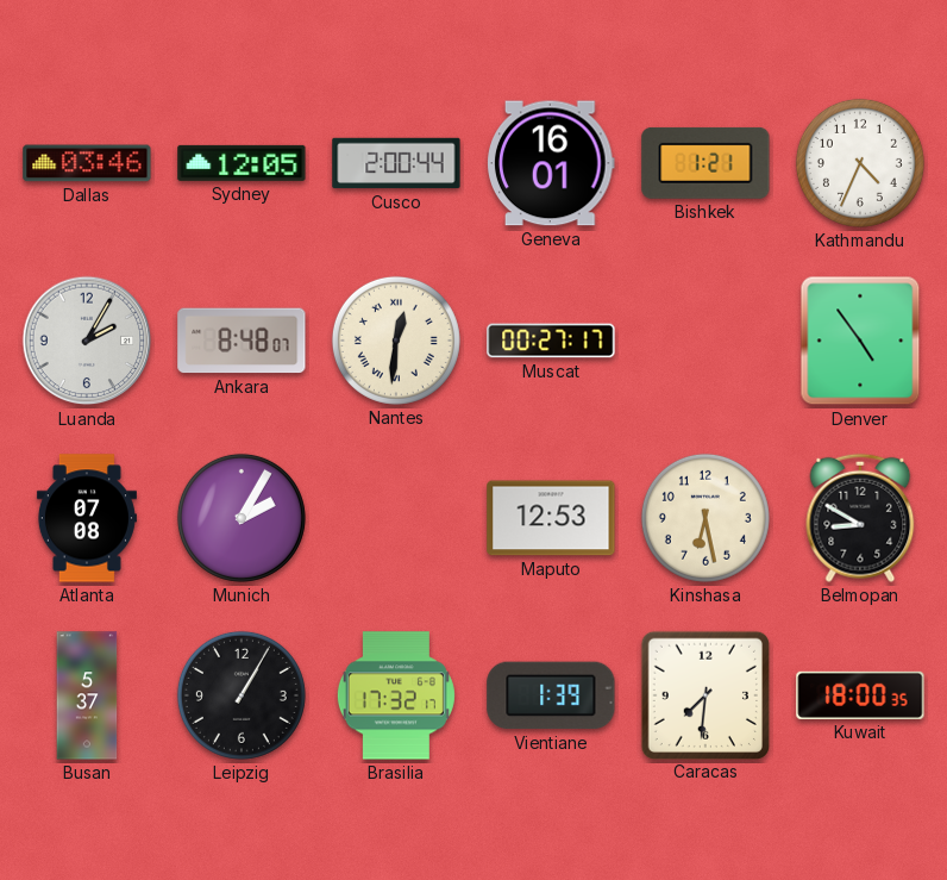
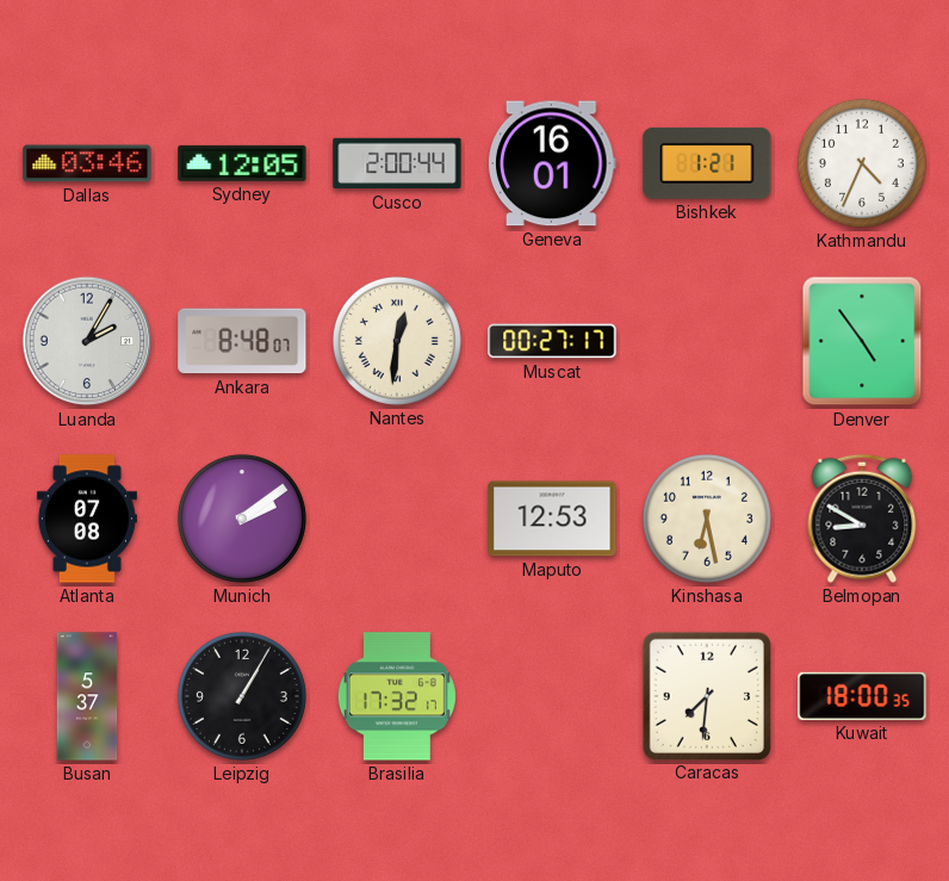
Munich: 2:05 -> 2:09 (242, 519)
Vientiane: 1:39 -> none (551, 695)
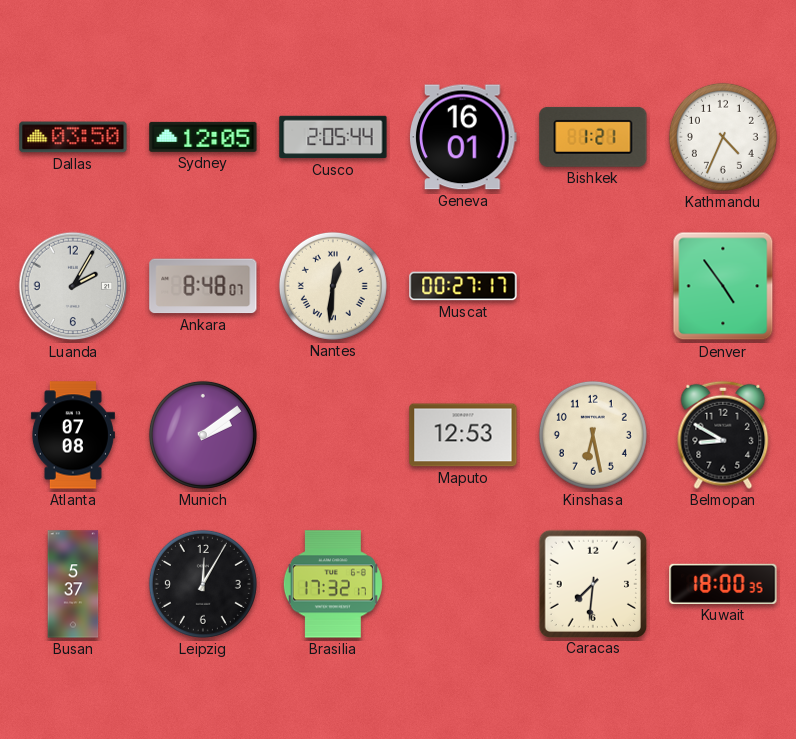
Dallas: 03:46 -> 03:50 (73, 137)
Cusco: 2:00 -> 2:05 (333, 137)
Leipzig: 1:05 -> 12:05 (203, 584)
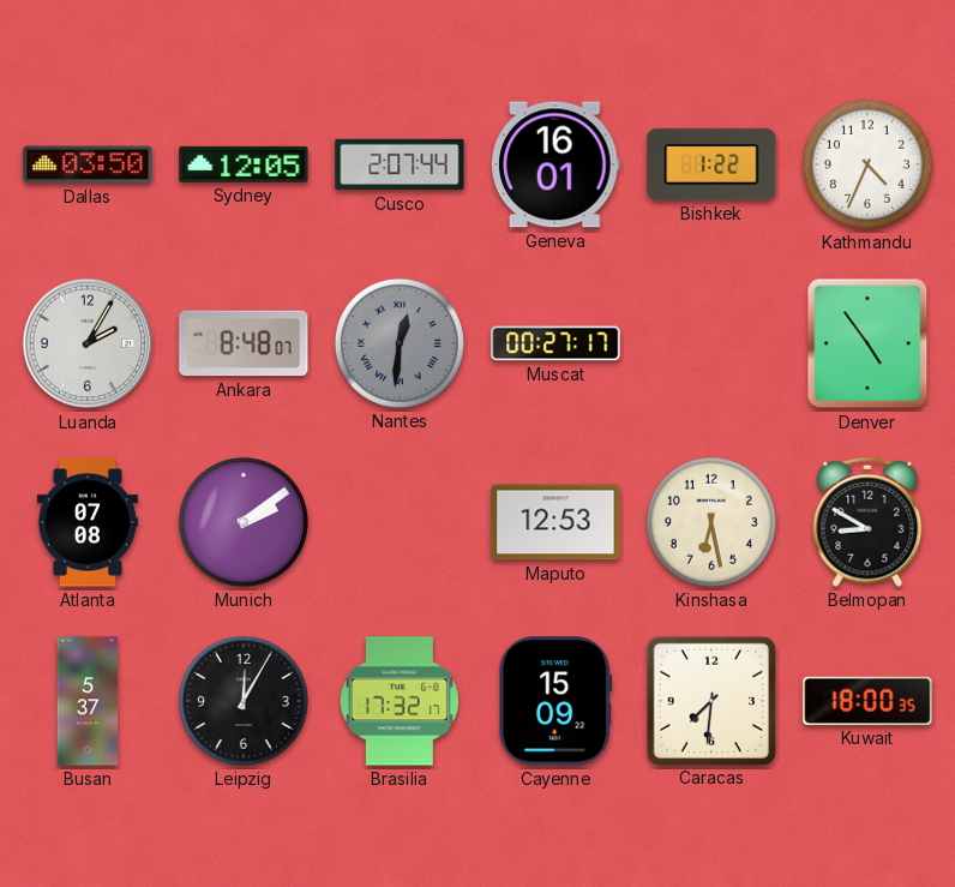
Cusco: 2:05 -> 2:07 (400, 164)
Bishkek: 1:21 -> 1:22 (711, 164)
Nantes dial: cream -> grey (400, 343)
Cayenne: none -> 15:09 (555, 701)
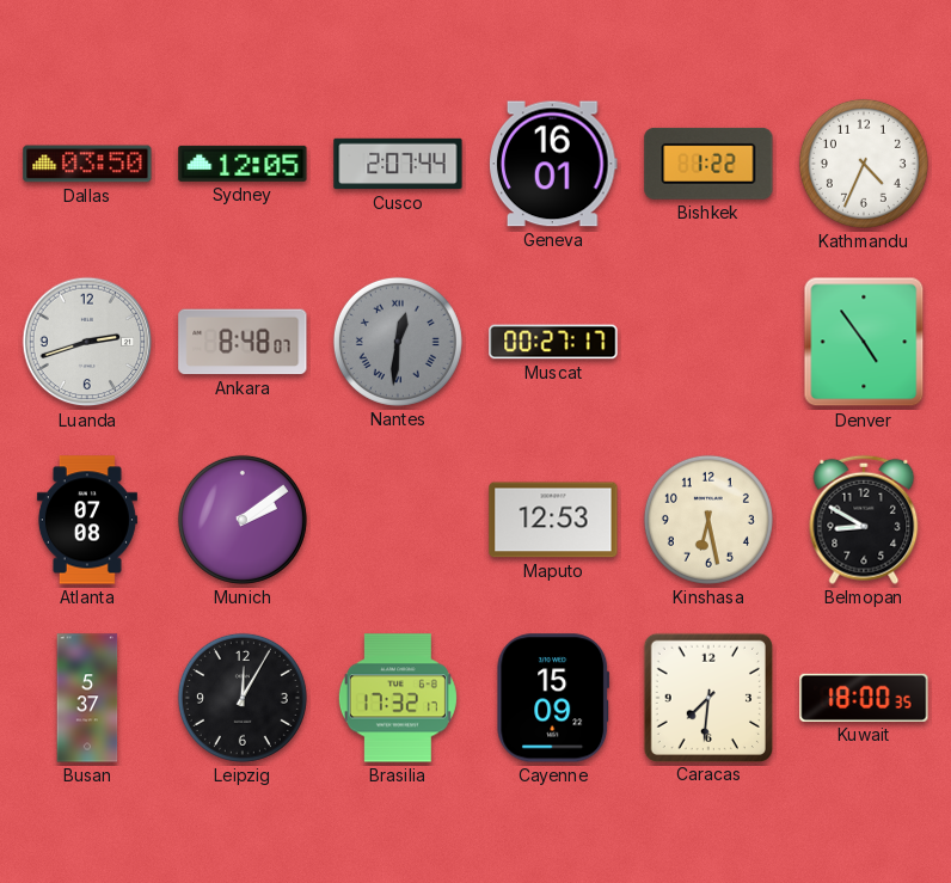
Luanda: 2:05 -> 2:42 (87, 342)
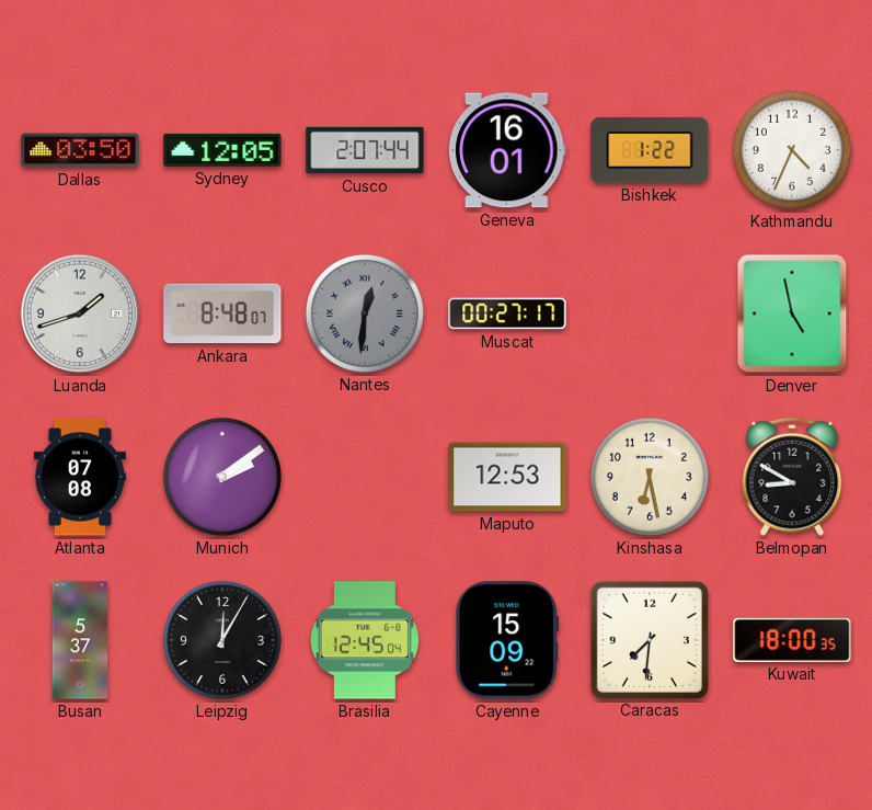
Luanda: 2:42 -> 1:42 (80, 313)
Denver: 4:54 -> 4:58 (792, 313)
Brasilia: 17:32 -> 12:45 (365, 640)
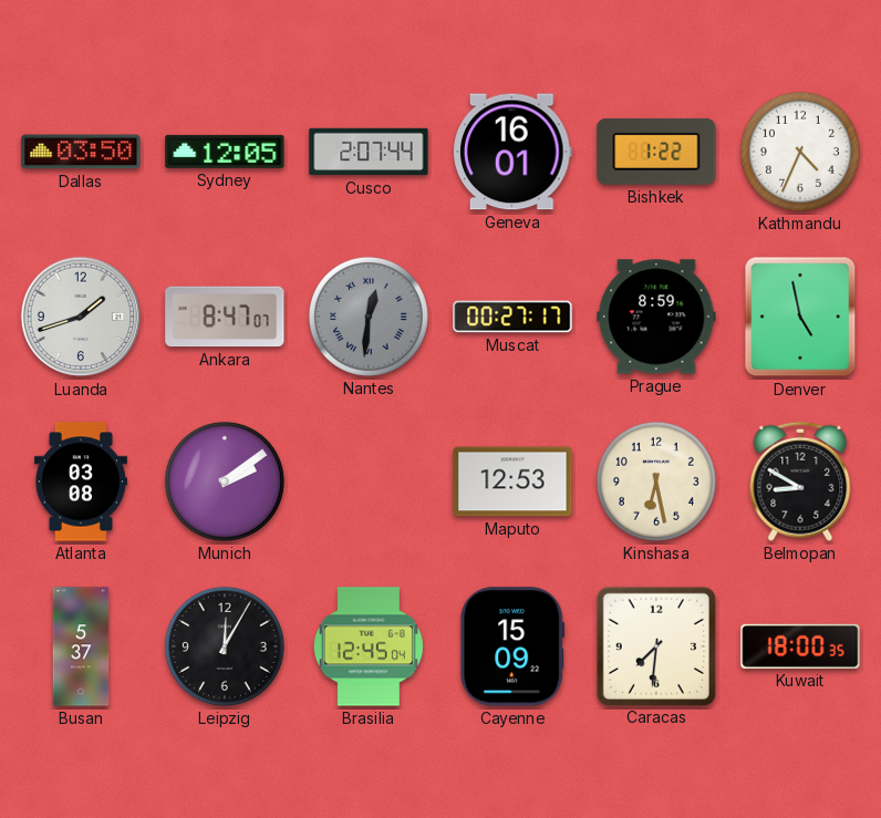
Ankara: 8:48 -> 8:47 (225, 317)
Prague: none -> 8:59 (656, 317)
Atlanta: 07:08 -> 03:08 (81, 482)
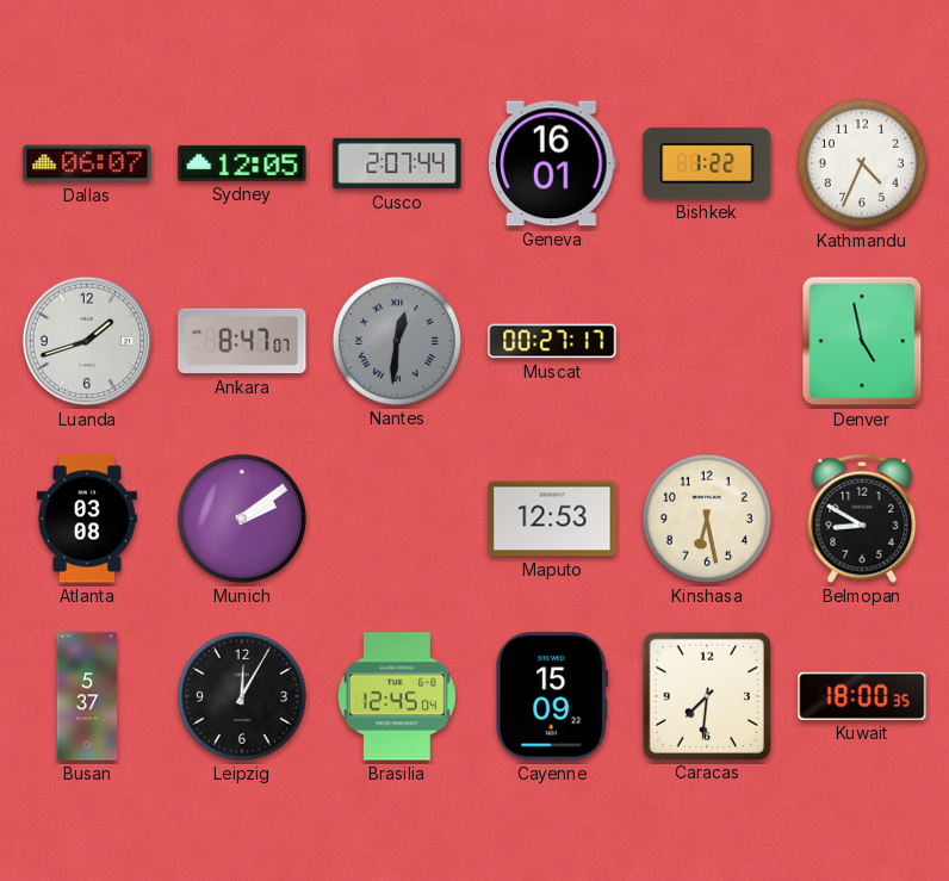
Dallas: 03:50 -> 06:07 (87, 163)
Prague: 8:59 -> none (656, 317)
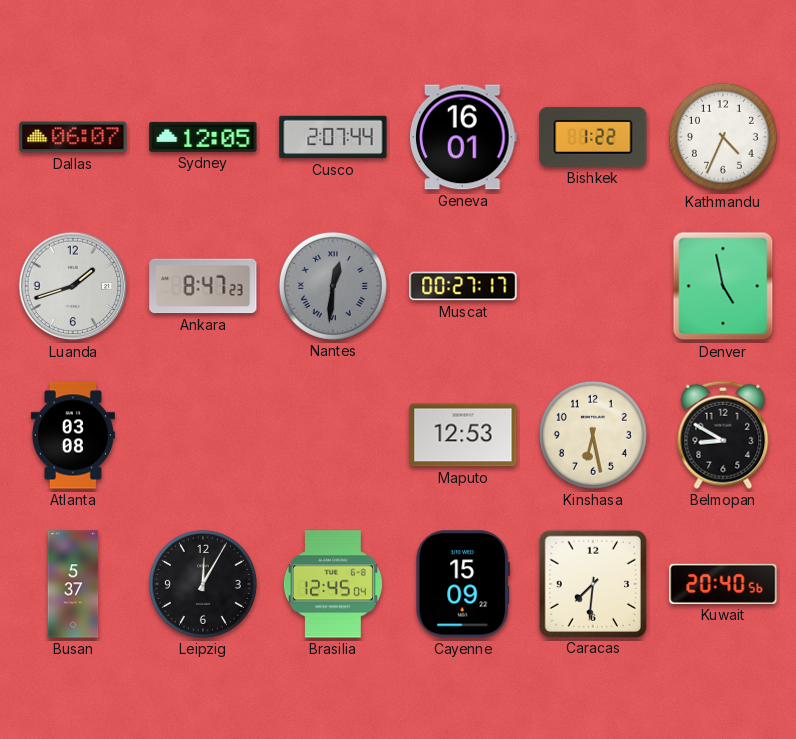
Ankara: 8:47:07 -> 8:47:23 (203, 286)
Munich: 2:09 -> none (242, 519)
Kuwait: 18:00 -> 20:40 (723, 584)
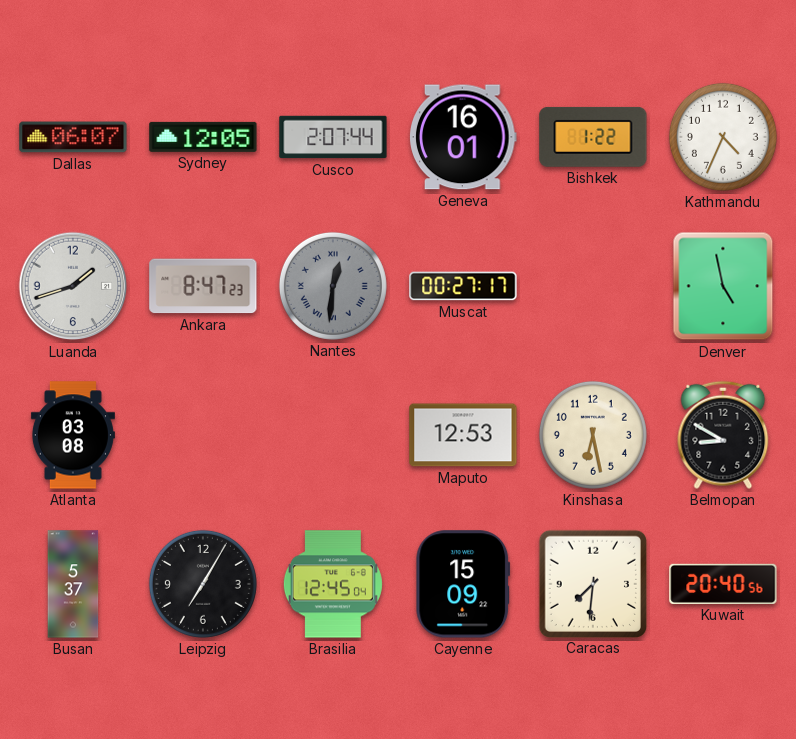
Leipzig: 12:05 -> 7:05 (203, 584)
